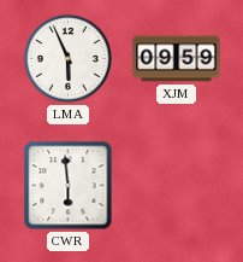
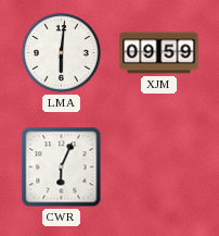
LMA: 5:56 -> 6:01 (62, 53)
CWR: 5:59 -> 6:04 (62, 167)
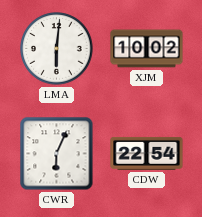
XJM: 09:59 -> 10:02 (147, 49)
CDW: none -> 22:54 (147, 153)
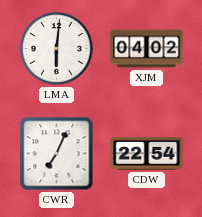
XJM: 10:02 -> 04:02 (147, 49)
CWR: 6:04 -> 7:04 (57, 154)
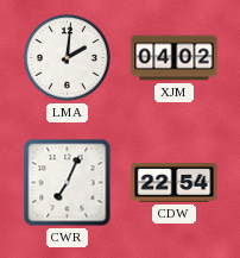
LMA: 6:01 -> 2:01 (68, 58)
